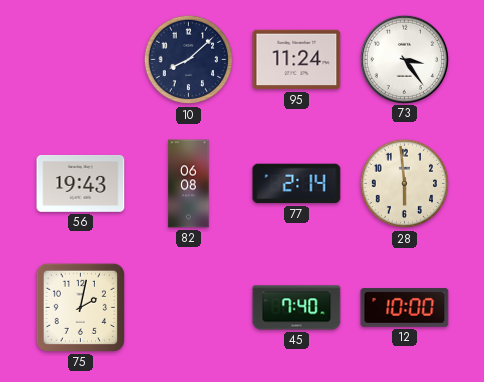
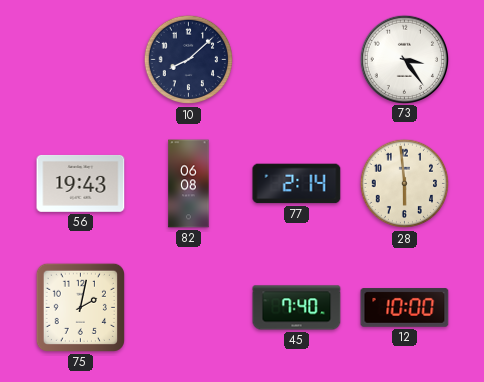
95: 11:24 -> none (297, 60)
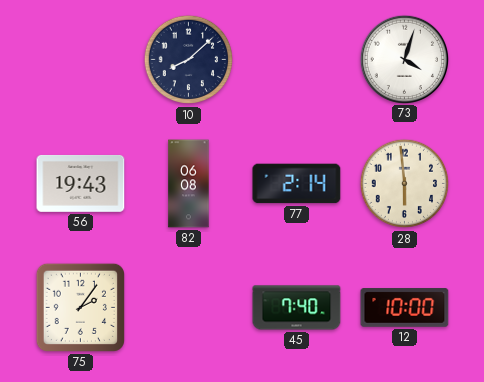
73: 3:24 -> 4:03 (404, 59)
75: 2:02 -> 2:06 (80, 307)
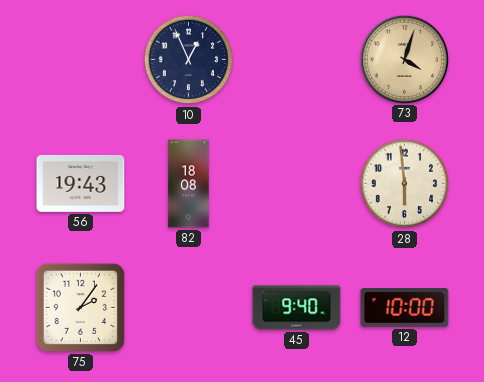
10: 8:08 -> 12:56 (189, 60)
73 dial: white -> champagne (404, 59)
82: 06:08 -> 18:08 (189, 184)
77: 2:14 -> none (297, 184)
45: 7:40 -> 9:40 (297, 308)
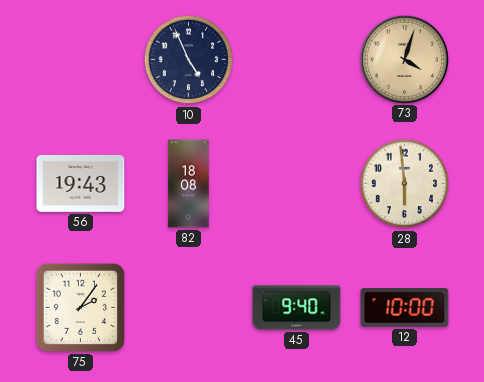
10: 12:56 -> 4:56 (189, 60)
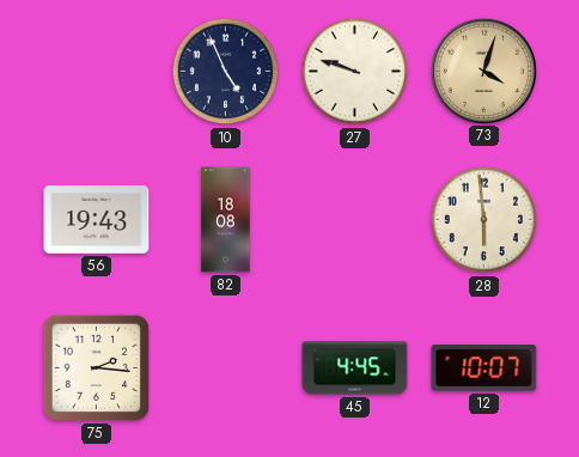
27: none -> 9:48 (355, 72)
75: 2:06 -> 2:16 (96, 367)
45: 9:40 -> 4:45 (355, 368)
12: 10:00 -> 10:07 (484, 368)
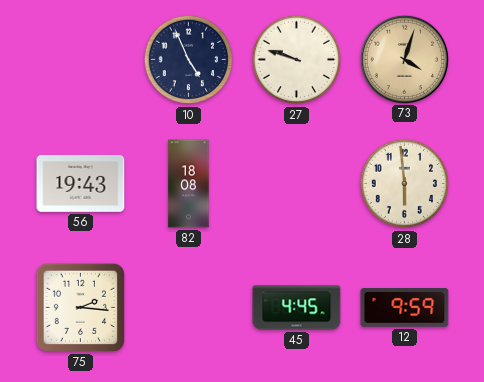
12: 10:07 -> 9:59 (405, 308)
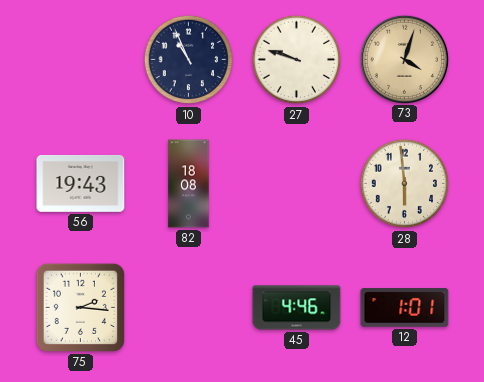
10: 4:56 -> 10:56 (189, 60)
45: 4:45 -> 4:46 (297, 308)
12: 9:59 -> 1:01 (405, 308)
